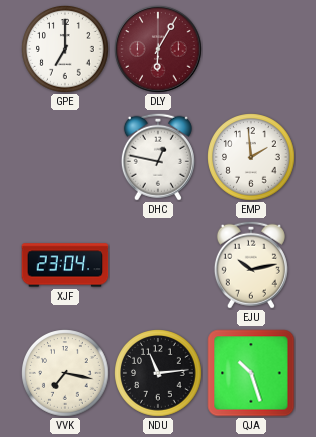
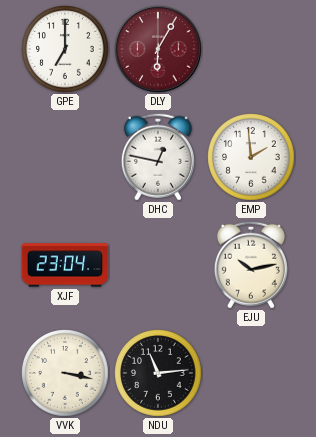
VVK: 7:17 -> 3:17 (65, 373)
QJA: 10:27 -> none (251, 373)
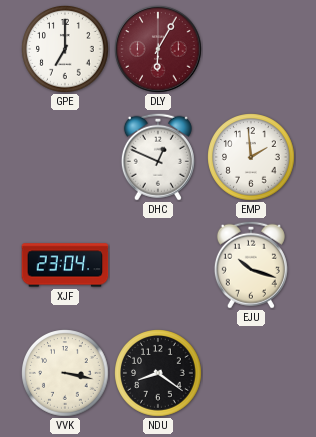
DHC: 12:47 -> 12:49 (158, 157)
EJU: 10:13 -> 10:18 (251, 265)
NDU: 11:14 -> 8:21 (158, 373)
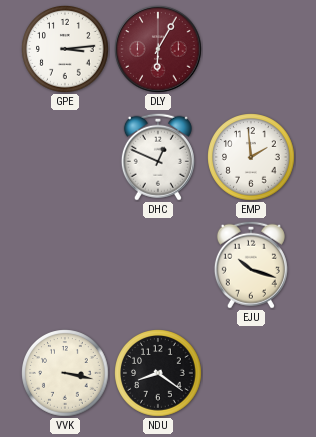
GPE: 7:00 -> 3:14 (65, 49)
XJF: 23:04 -> none (65, 265)
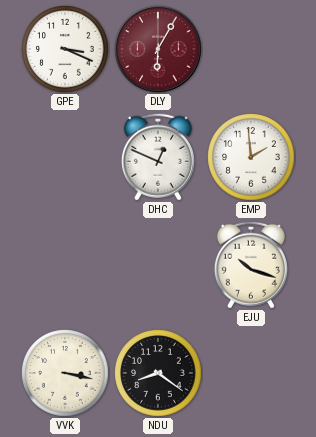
GPE: 3:14 -> 3:19 (65, 49)
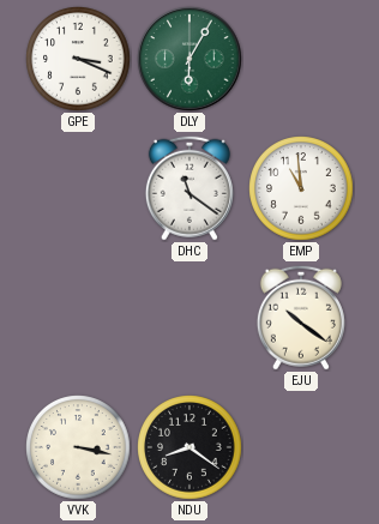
DLY dial: burgundy -> green (189, 59)
DHC: 12:49 -> 11:21 (189, 188)
EMP: 1:59 -> 10:59 (301, 188)
EJU: 10:18 -> 10:21 (301, 318)
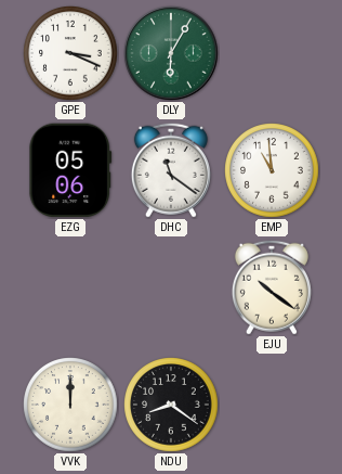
EZG: none -> 05:06 (70, 170)
VVK: 3:17 -> 12:00 (70, 405)
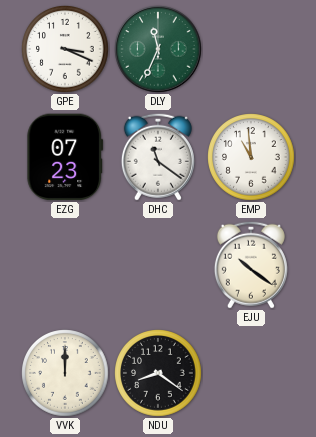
DLY: 6:05 -> 11:34 (158, 49)
EZG: 05:06 -> 07:23 (65, 157)
